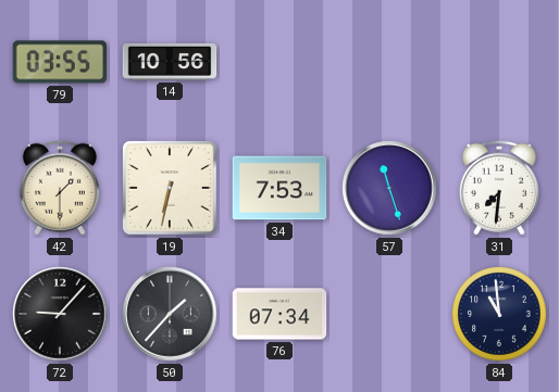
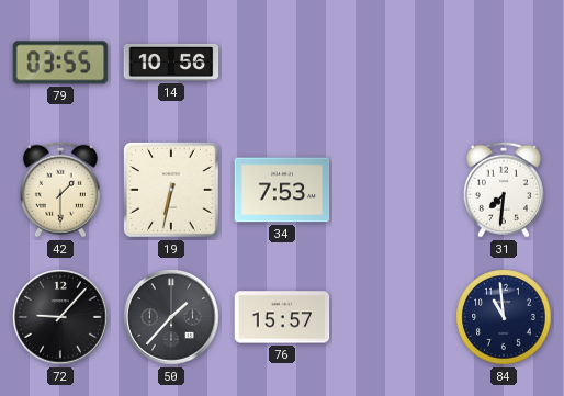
57: 11:27 -> none (389, 188)
76: 07:34 -> 15:57 (282, 317)
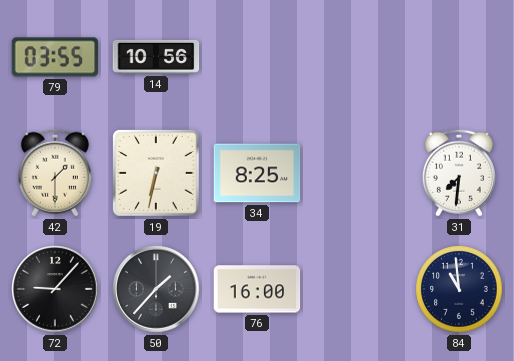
34: 7:53 -> 8:25 (257, 173)
76: 15:57 -> 16:00 (257, 289)
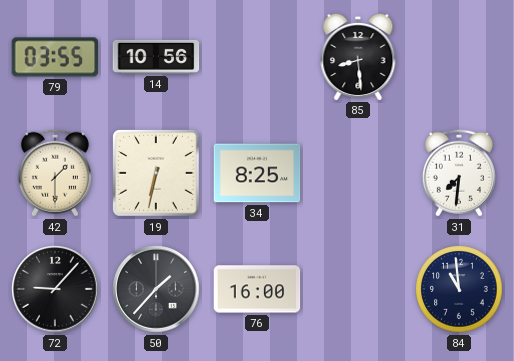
85: none -> 8:29 (358, 56)
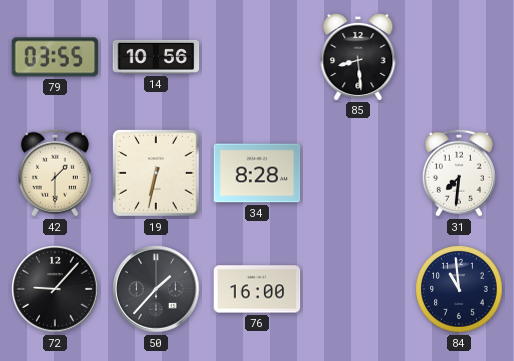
34: 8:25 -> 8:28 (257, 173)
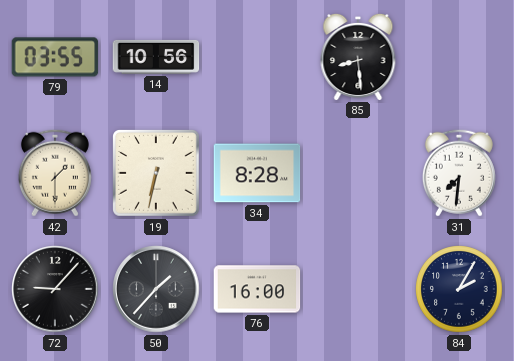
84: 10:59 -> 2:05 (459, 289)
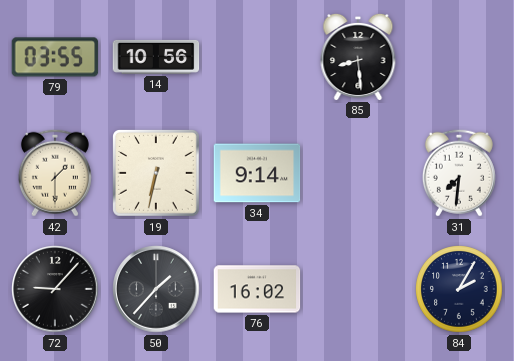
34: 8:28 -> 9:14 (257, 173)
76: 16:00 -> 16:02 (257, 289)
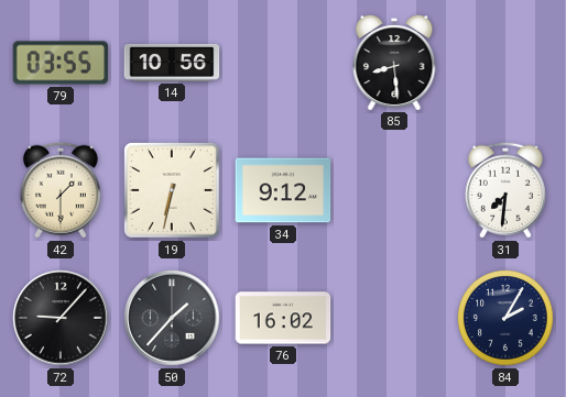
34: 9:14 -> 9:12 (283, 190)
